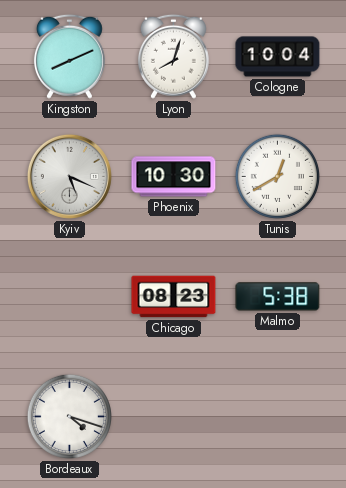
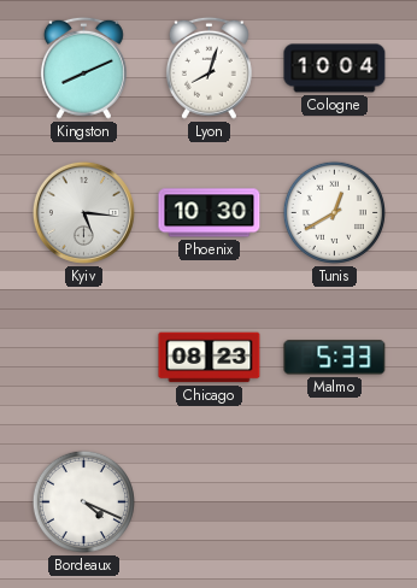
Kyiv: 5:19 -> 5:16 (83, 212)
Malmo: 5:38 -> 5:33 (335, 358)
Bordeaux: 4:18 -> 4:19 (83, 501)
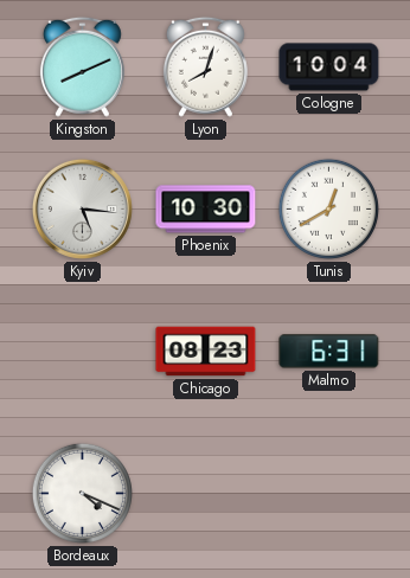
Malmo: 5:33 -> 6:31 (329, 352)
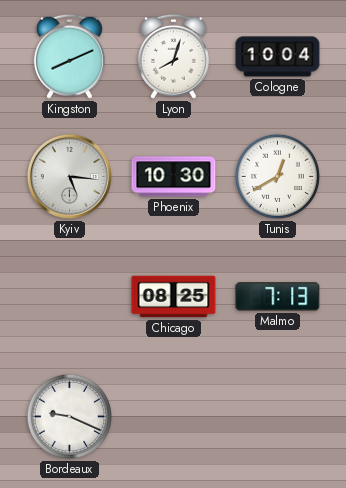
Chicago: 08:23 -> 08:25 (174, 297)
Malmo: 6:31 -> 7:13 (278, 297)
Bordeaux: 4:19 -> 9:19 (69, 416)
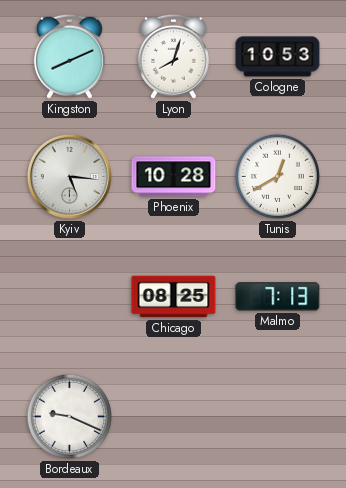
Cologne: 10:04 -> 10:53 (278, 57)
Phoenix: 10:30 -> 10:28 (174, 177)
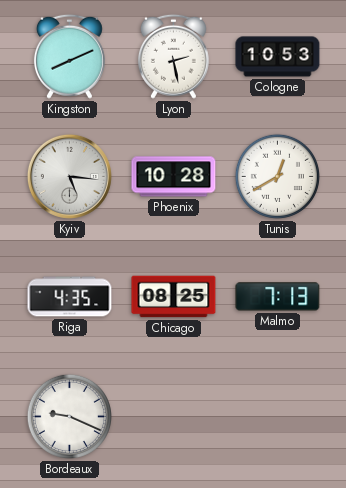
Lyon: 8:03 -> 2:28 (173, 56)
Riga: none -> 4:35 (70, 297)
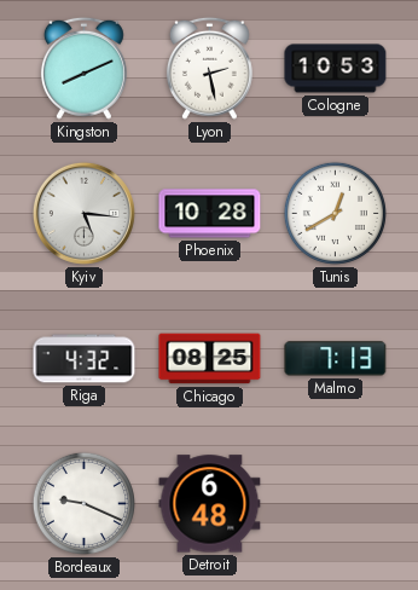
Riga: 4:35 -> 4:32 (85, 359)
Detroit: none -> 6:48 (210, 504)
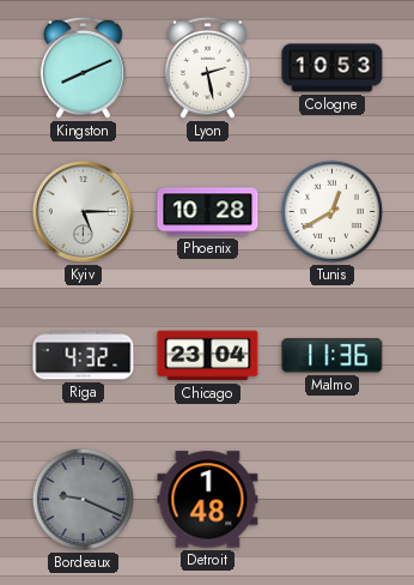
Kyiv: 5:16 -> 5:15 (83, 211)
Chicago: 08:25 -> 23:04 (208, 356)
Malmo: 7:13 -> 11:36 (333, 356)
Bordeaux dial: white -> grey (83, 499)
Detroit: 6:48 -> 1:48 (208, 500)
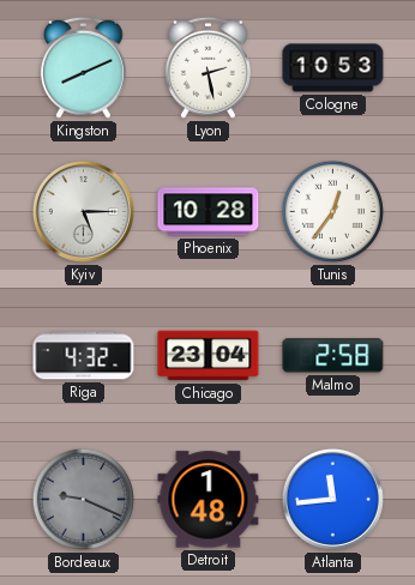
Tunis: 12:40 -> 12:36 (332, 211)
Malmo: 11:36 -> 2:58 (333, 356)
Atlanta: none -> 11:44 (332, 499)
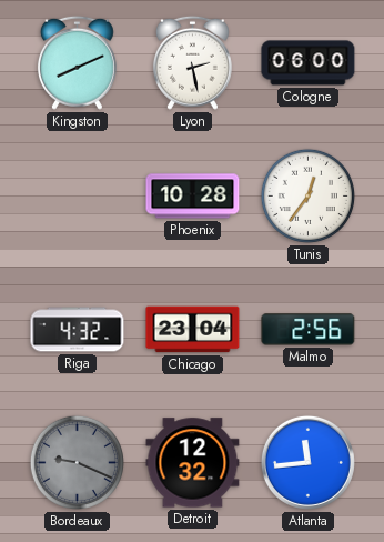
Cologne: 10:53 -> 06:00 (309, 63)
Kyiv: 5:15 -> none (83, 211)
Malmo: 2:58 -> 2:56 (309, 330)
Detroit: 1:48 -> 12:32 (193, 463)
